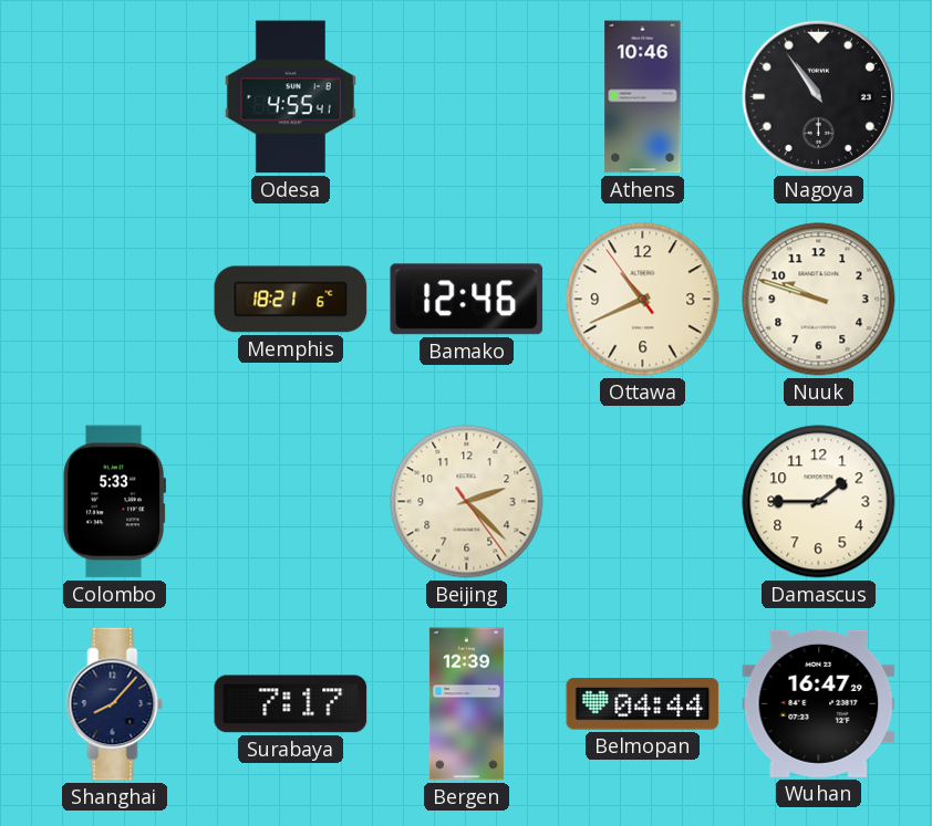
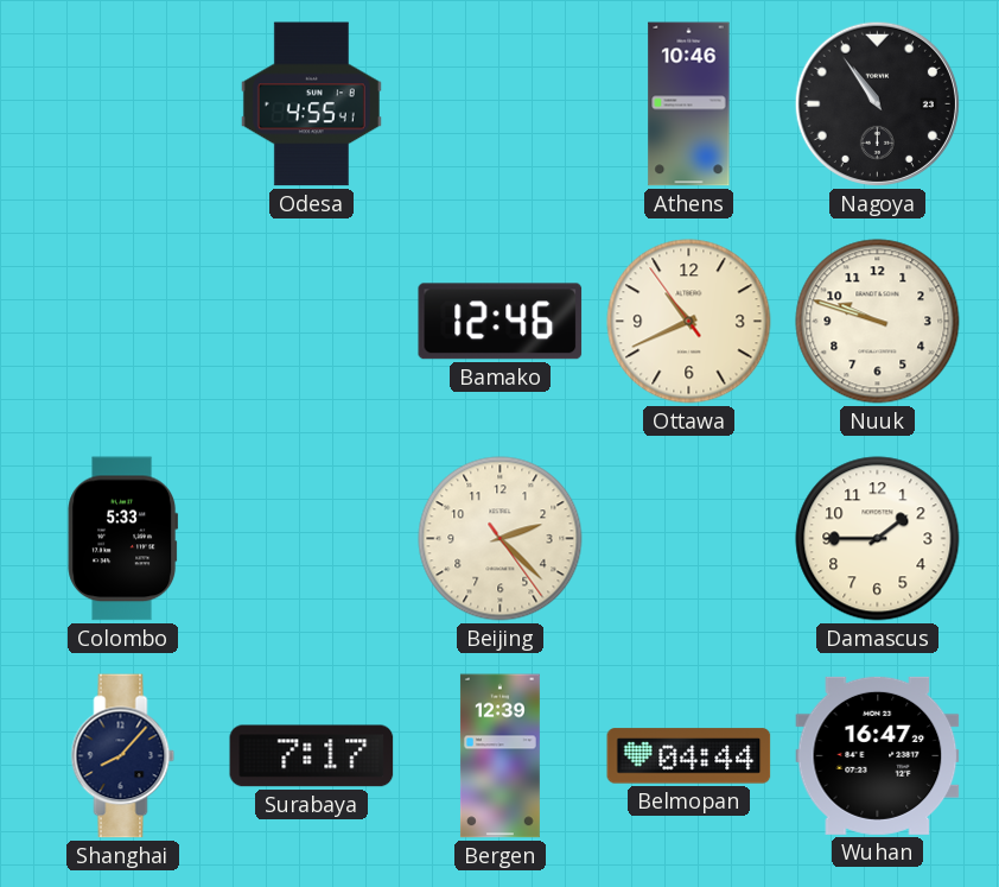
Memphis: 18:21 -> none (291, 300)
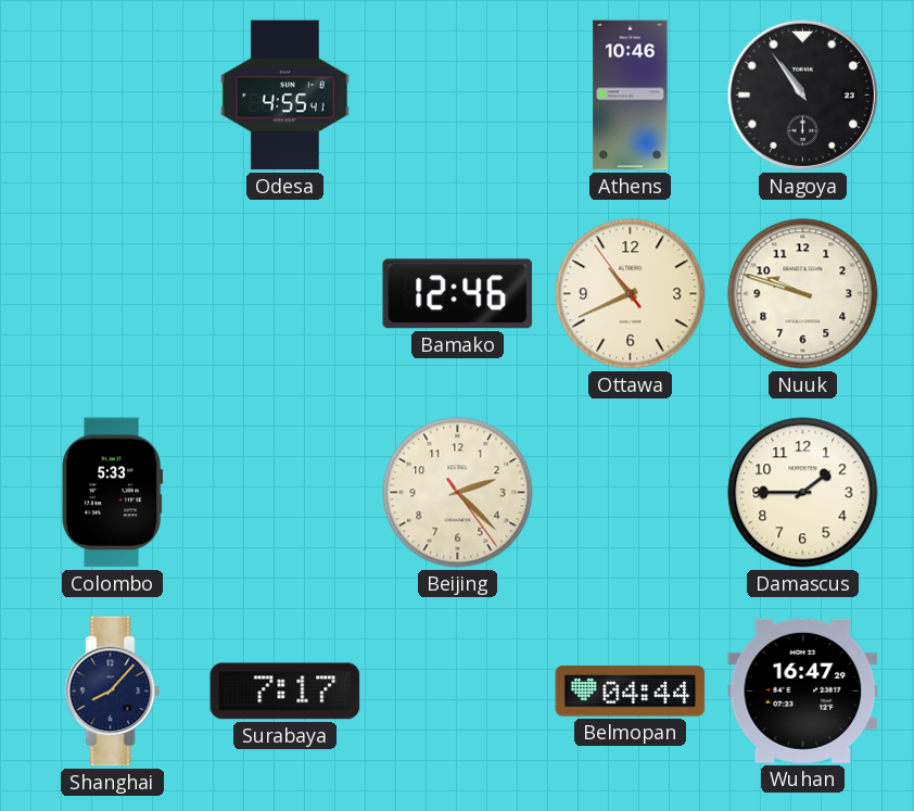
Bergen: 12:39 -> none (499, 756)
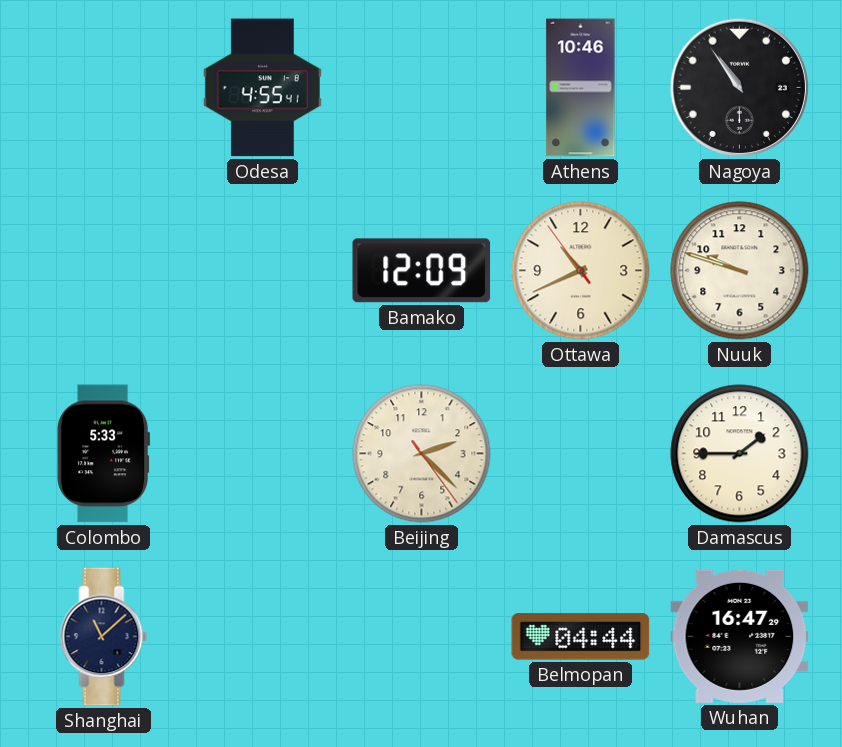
Bamako: 12:46 -> 12:09 (422, 271)
Shanghai: 8:07 -> 11:08 (104, 637)
Surabaya: 7:17 -> none (285, 692)
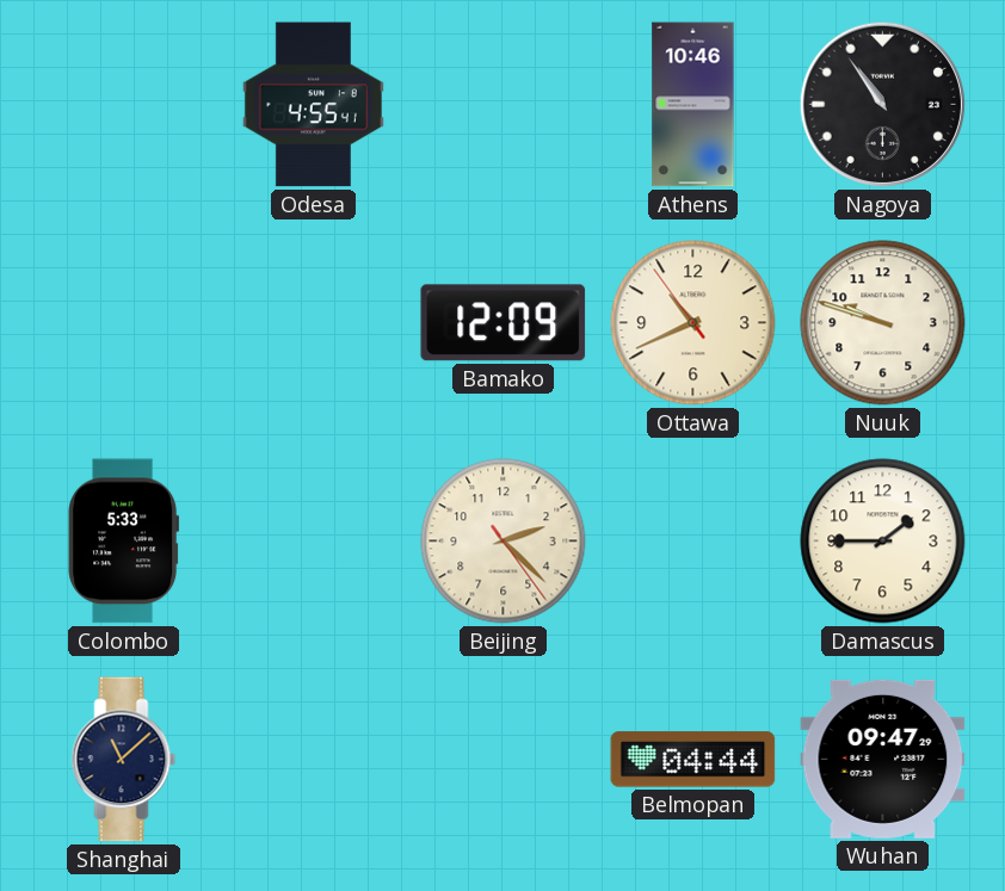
Wuhan: 16:47 -> 09:47 (883, 759)
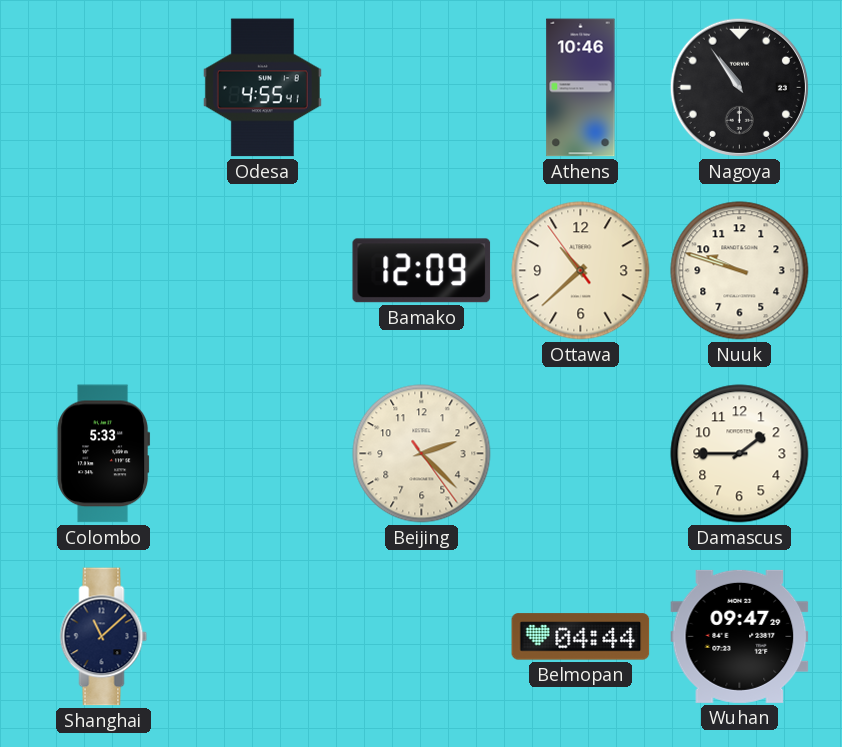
Ottawa: 10:40 -> 10:37 (581, 271)
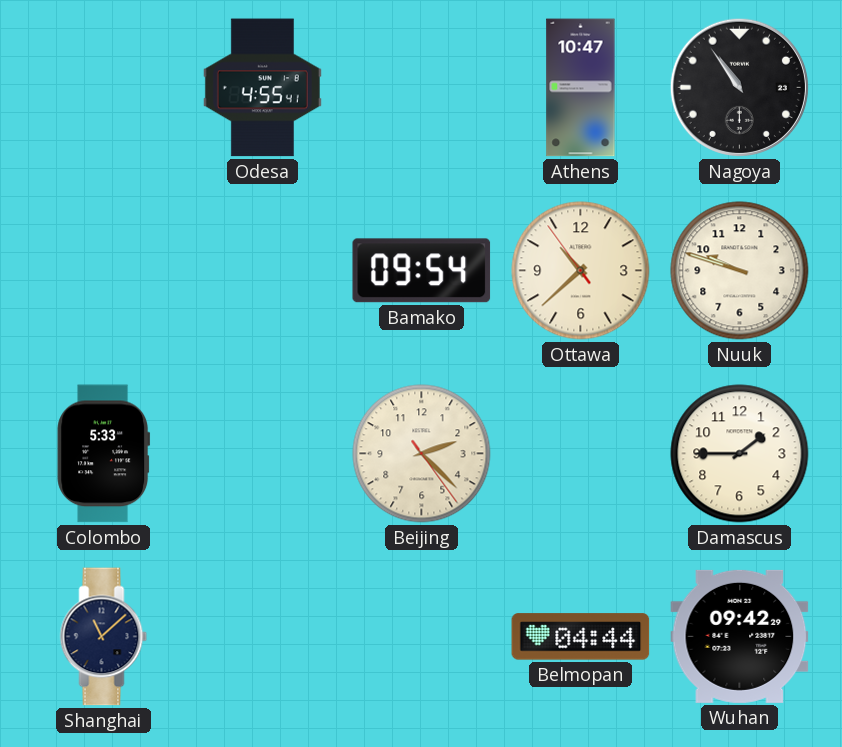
Athens: 10:46 -> 10:47 (581, 88)
Bamako: 12:09 -> 09:54 (422, 271)
Wuhan: 09:47 -> 09:42 (740, 636)
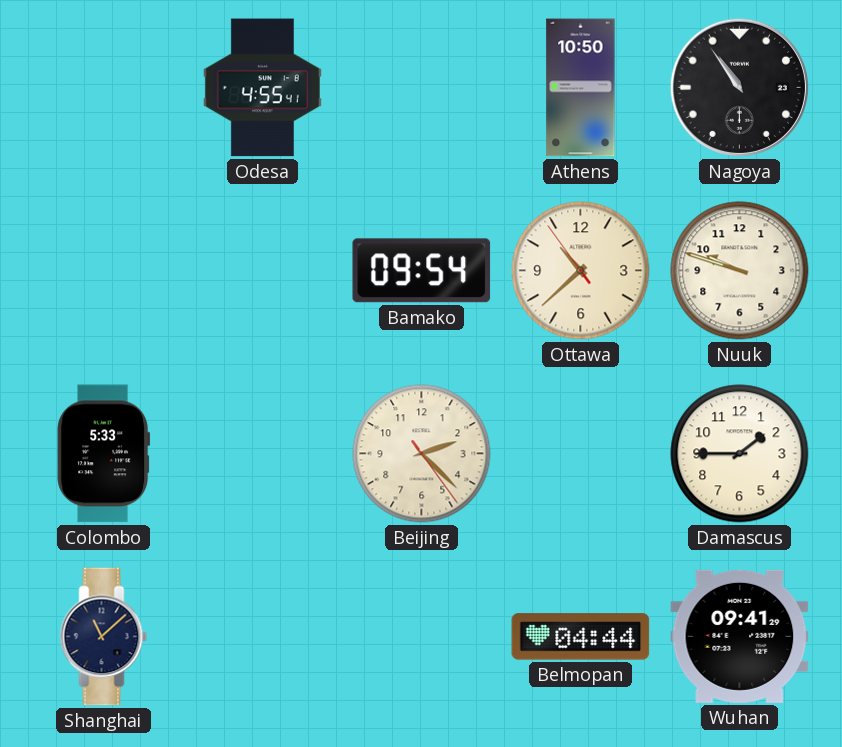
Athens: 10:47 -> 10:50 (581, 88)
Wuhan: 09:42 -> 09:41 (740, 636)
